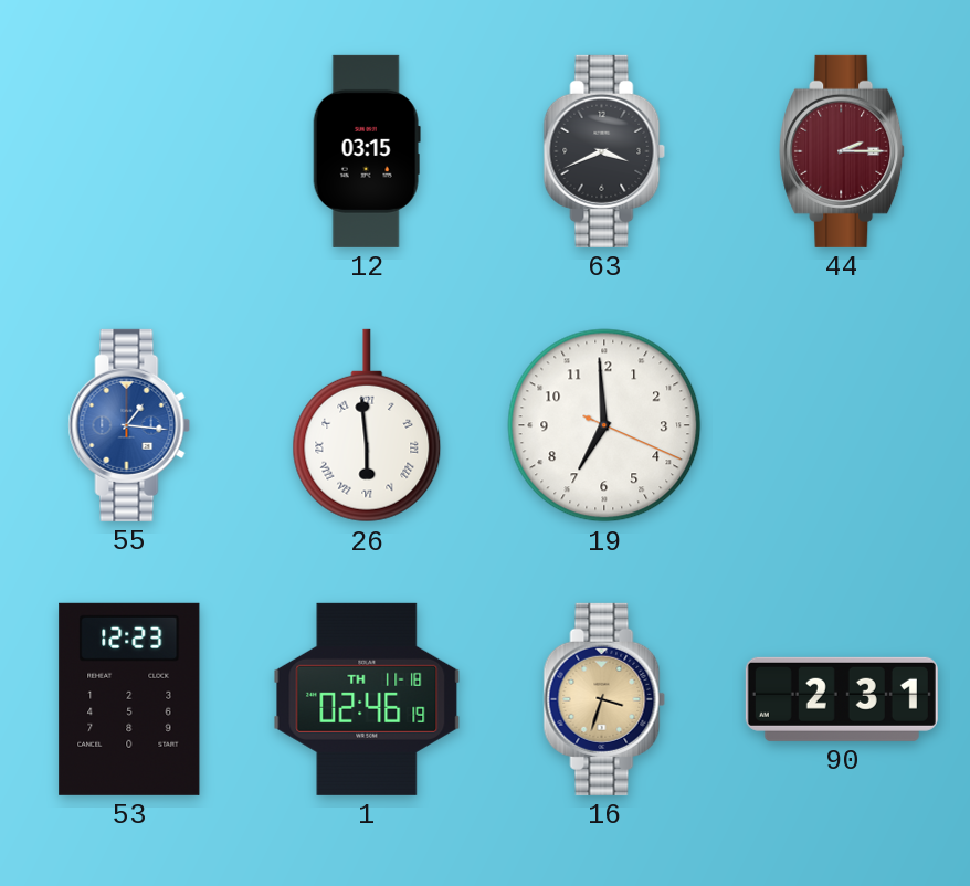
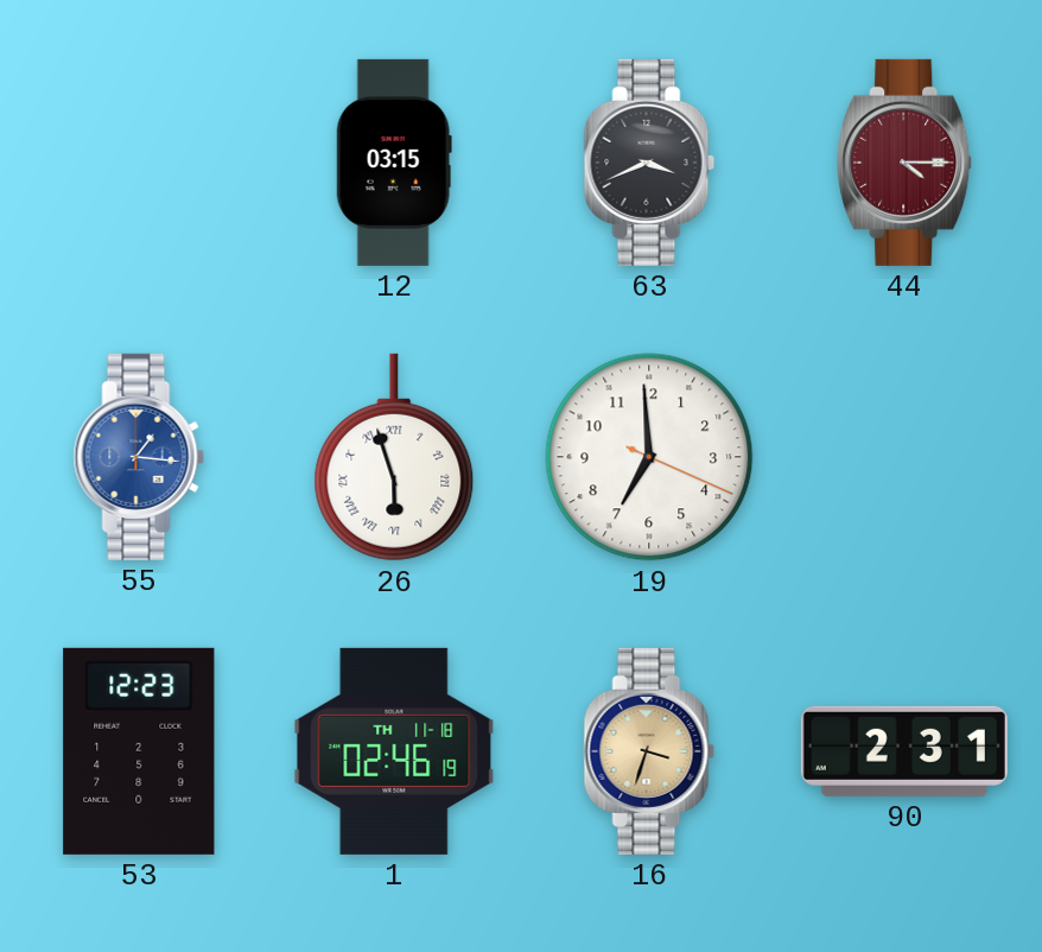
44: 2:15 -> 4:15 (906, 163)
26: 5:59 -> 5:57 (394, 457)
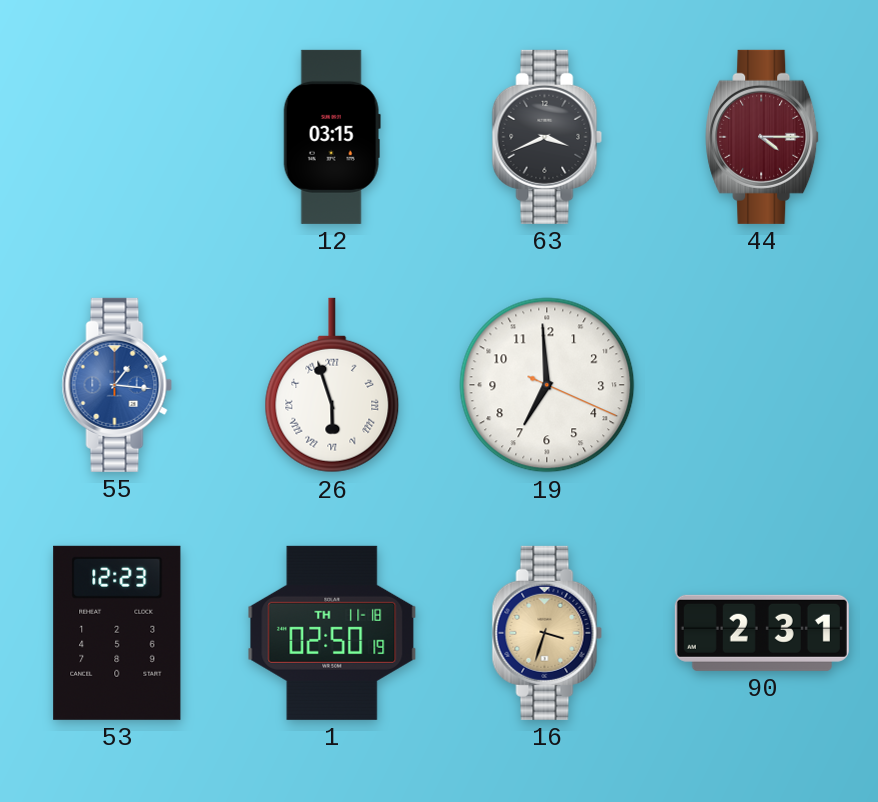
1: 02:46 -> 02:50 (332, 633)
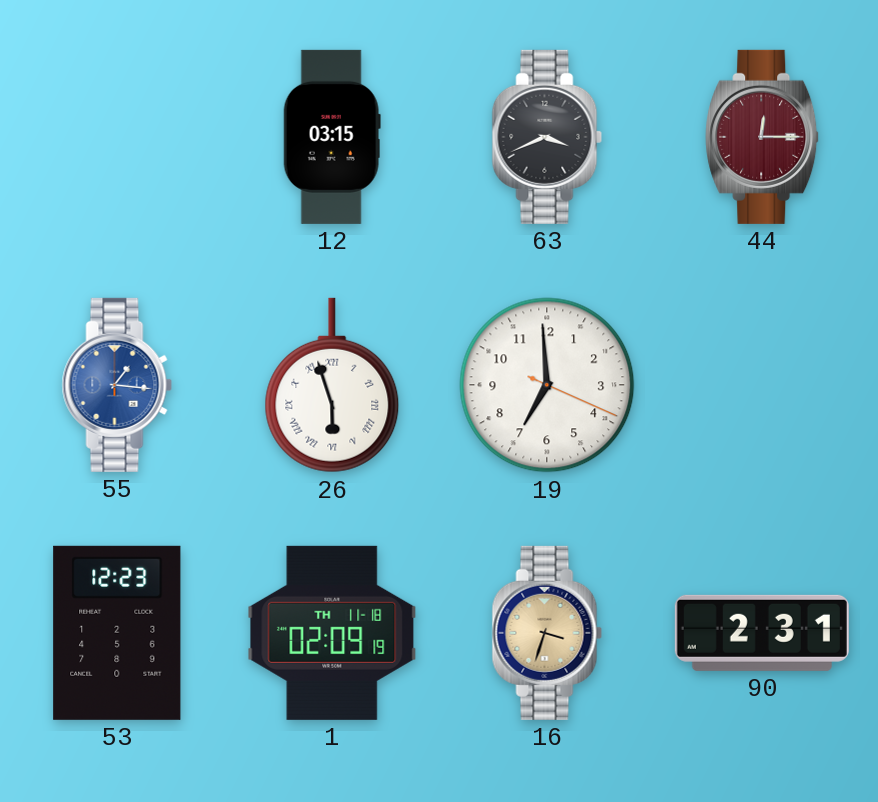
44: 4:15 -> 12:15 (763, 137)
1: 02:50 -> 02:09 (332, 633)
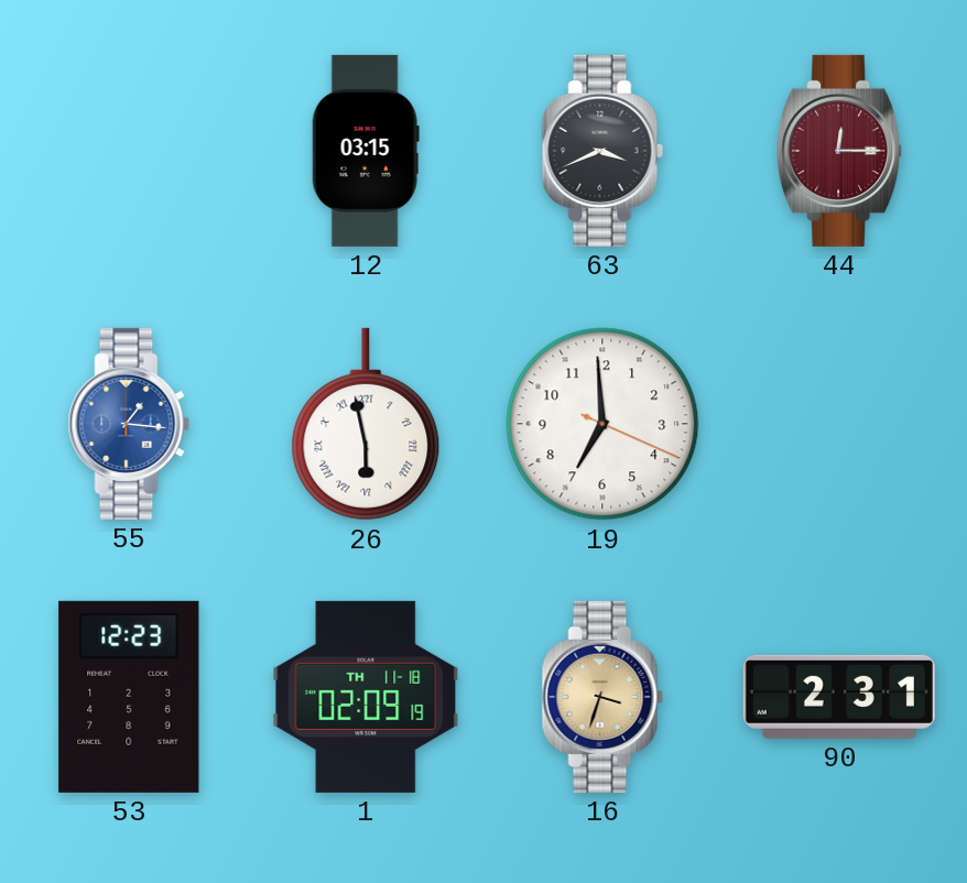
26: 5:57 -> 5:58 (366, 424)
